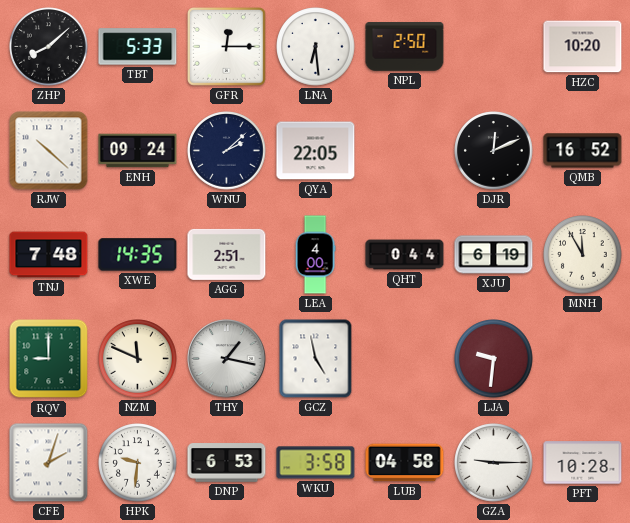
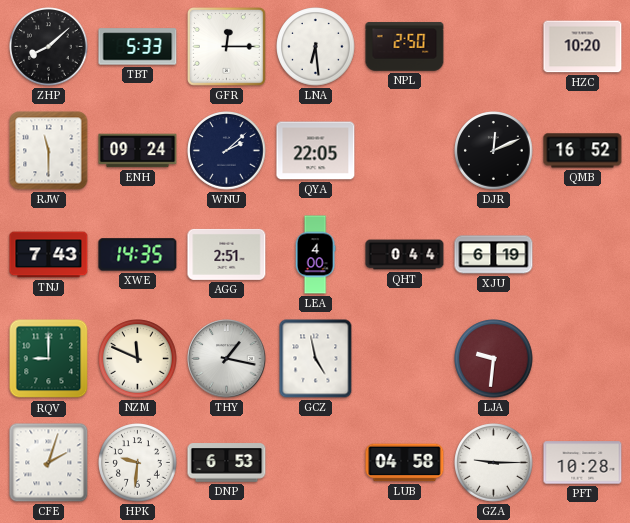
RJW: 10:22 -> 11:30 (49, 151)
TNJ: 7:48 -> 7:43 (49, 255)
MNH: 11:55 -> none (583, 255)
WKU: 3:58 -> none (316, 463)
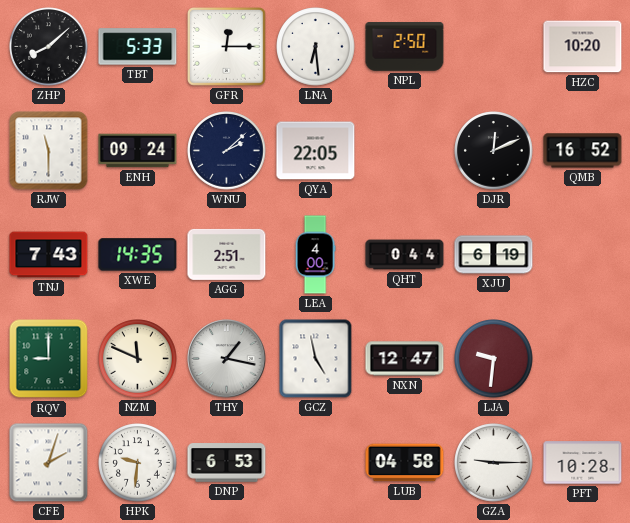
NXN: none -> 12:47 (405, 359)
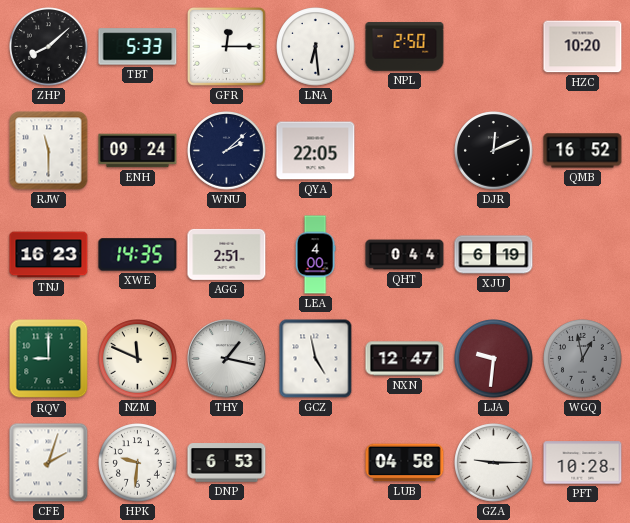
TNJ: 7:43 -> 16:23 (49, 255)
WGQ: none -> 12:58 (583, 359)
